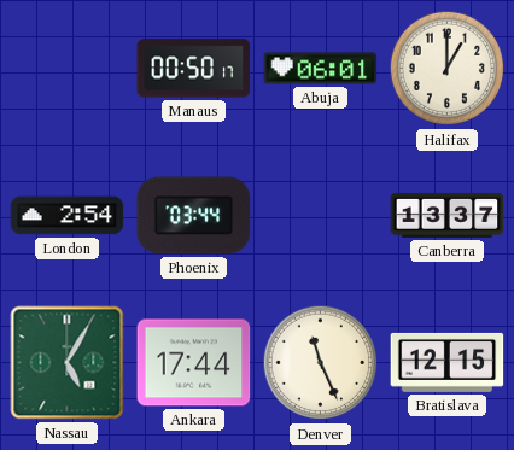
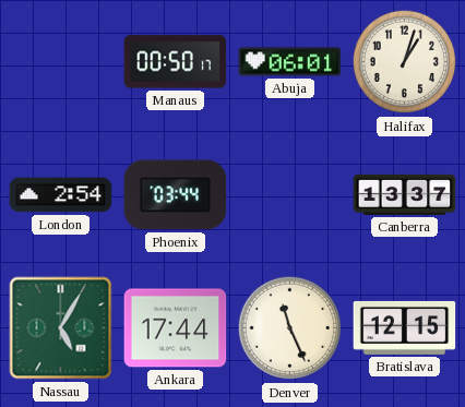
Halifax: 1:00 -> 1:03 (405, 62)
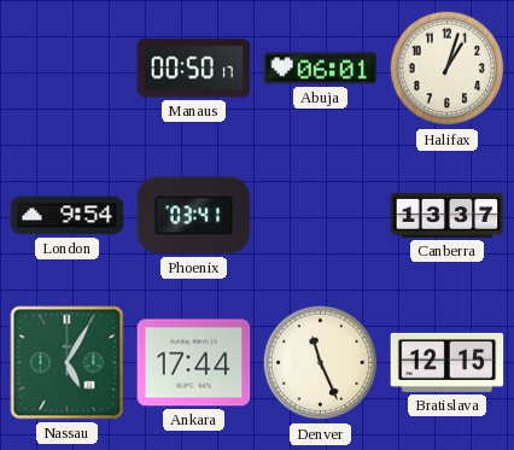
London: 2:54 -> 9:54 (68, 216)
Phoenix: 03:44 -> 03:41 (194, 216)
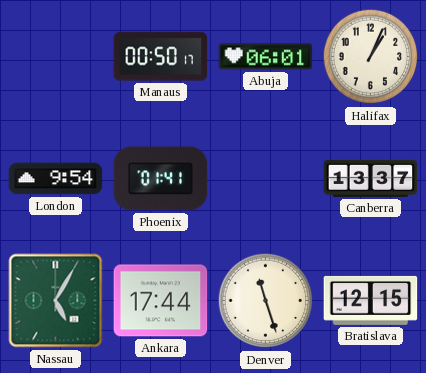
Halifax: 1:03 -> 1:04 (371, 57)
Phoenix: 03:41 -> 01:41 (161, 179)
Denver: 11:26 -> 11:27 (266, 301)
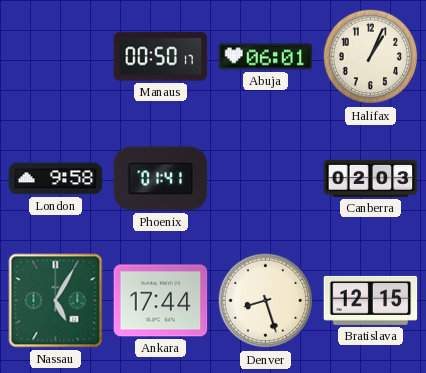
London: 9:54 -> 9:58 (56, 179)
Canberra: 13:37 -> 02:03 (371, 178)
Denver: 11:27 -> 8:27 (266, 301)
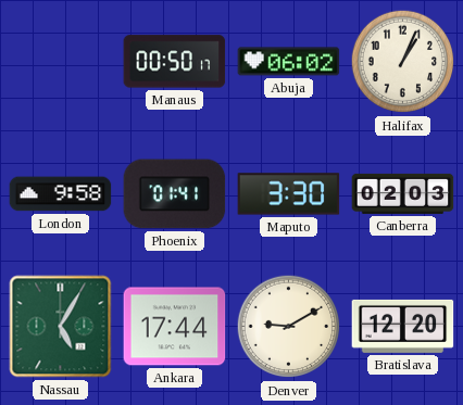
Abuja: 06:01 -> 06:02 (289, 62)
Maputo: none -> 3:30 (289, 194)
Denver: 8:27 -> 9:10 (289, 327)
Bratislava: 12:15 -> 12:20 (403, 326)
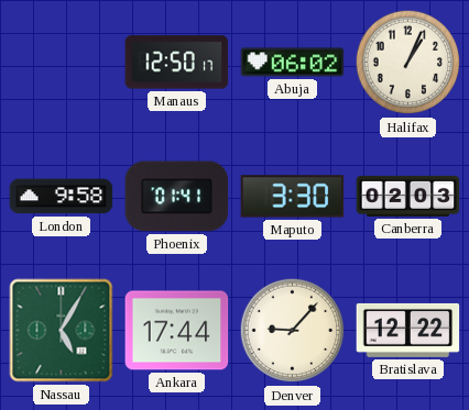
Manaus: 00:50 -> 12:50 (177, 63)
Denver: 9:10 -> 9:07 (293, 331)
Bratislava: 12:20 -> 12:22 (408, 330)
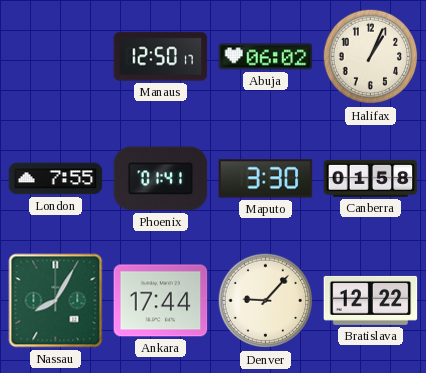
London: 9:58 -> 7:55 (56, 179)
Canberra: 02:03 -> 01:58 (371, 178)
Nassau: 5:05 -> 8:05 (56, 301)
